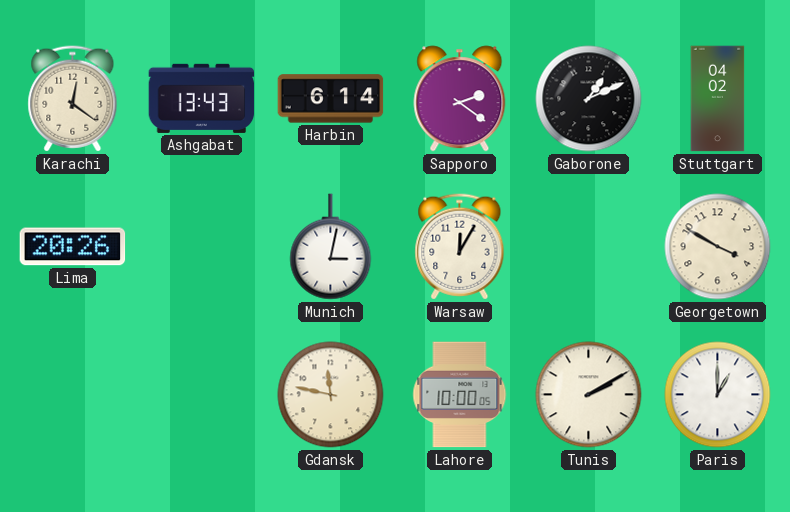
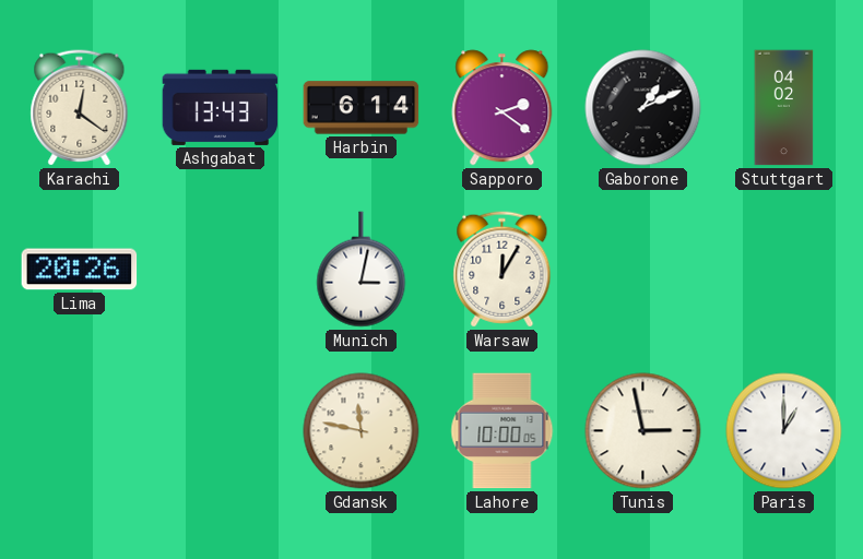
Georgetown: 3:50 -> none (718, 247)
Tunis: 2:10 -> 2:58 (643, 431)
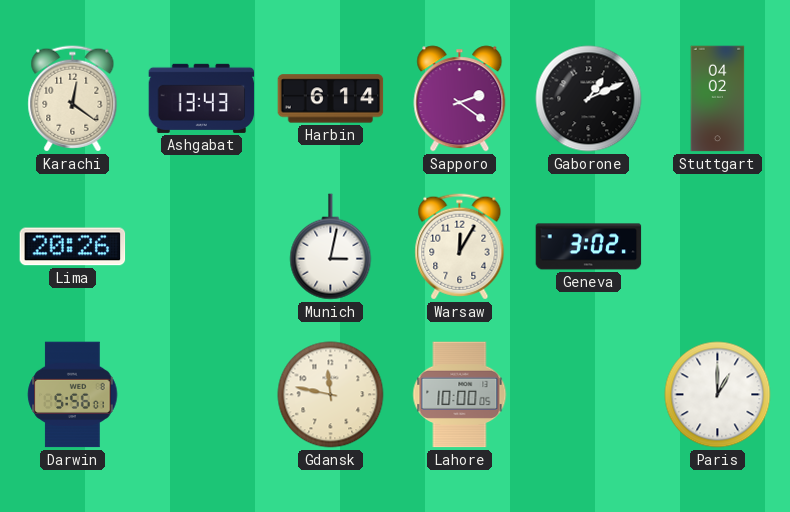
Geneva: none -> 3:02 (589, 247)
Darwin: none -> 5:56 (73, 395)
Tunis: 2:58 -> none (643, 431)
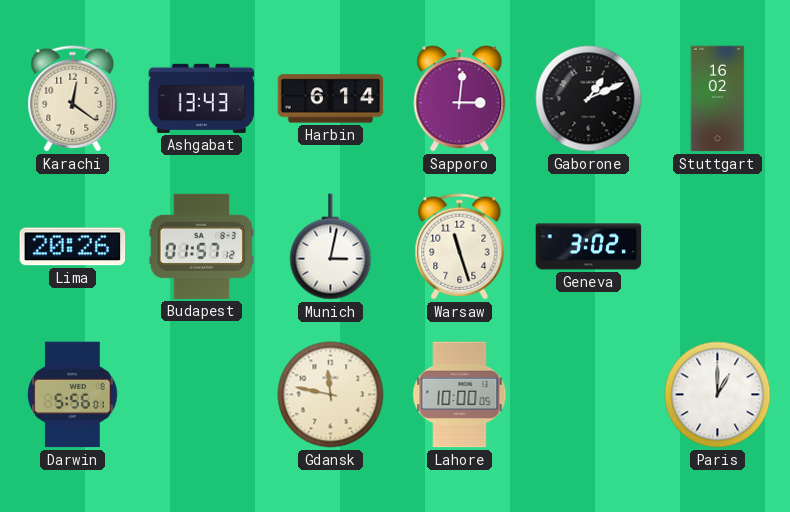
Sapporo: 2:21 -> 3:01 (460, 99)
Stuttgart: 04:02 -> 16:02 (718, 99)
Budapest: none -> 01:57 (202, 246)
Warsaw: 12:05 -> 11:27 (460, 247)
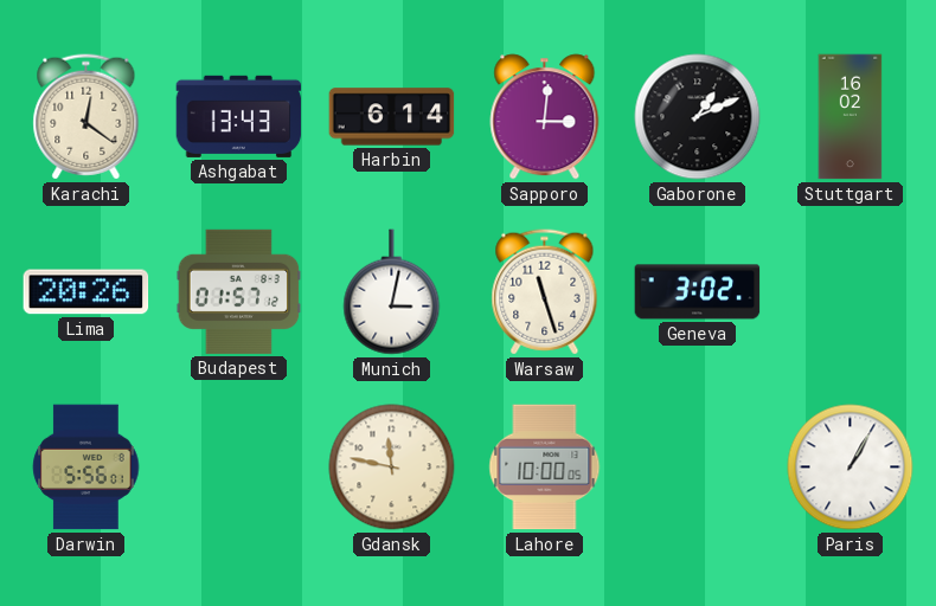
Paris: 1:00 -> 1:05 (851, 468)
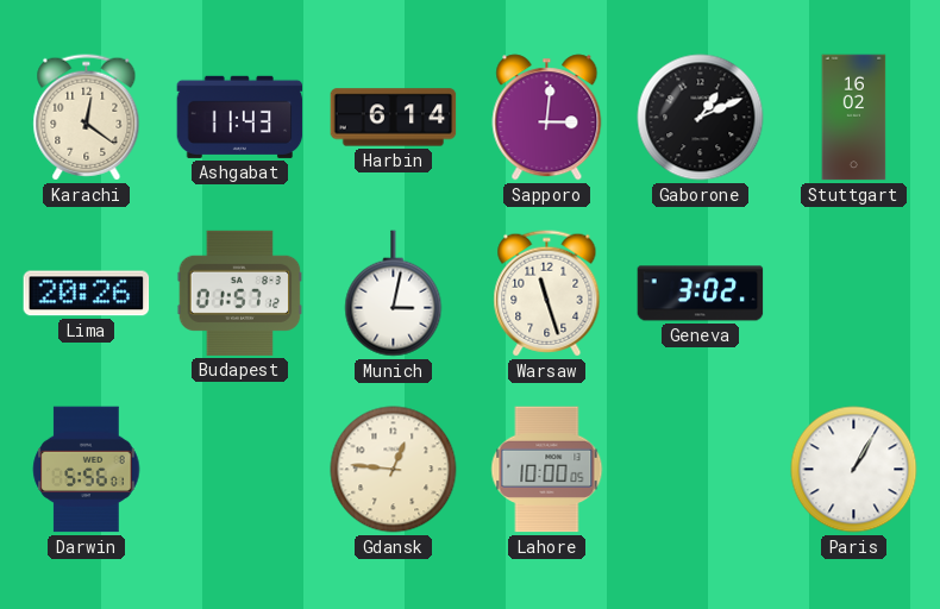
Ashgabat: 13:43 -> 11:43 (240, 117)
Gdansk: 11:47 -> 12:46 (394, 470)
